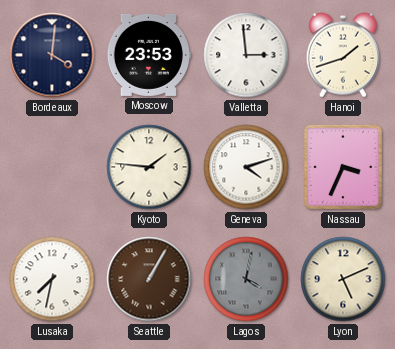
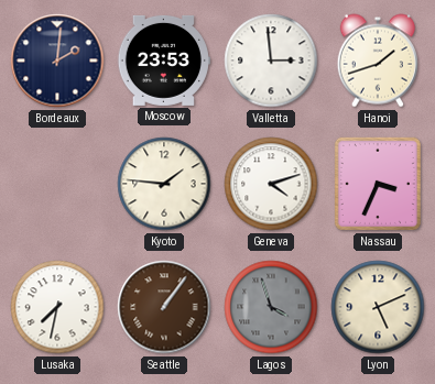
Bordeaux: 4:01 -> 2:01 (57, 61)
Seattle: 1:05 -> 1:06 (164, 307)
Lagos: 4:02 -> 3:57 (271, 307)
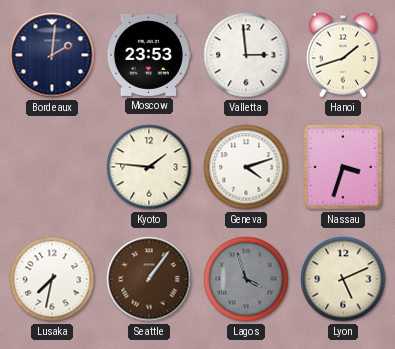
Nassau: 3:34 -> 3:33 (343, 167)
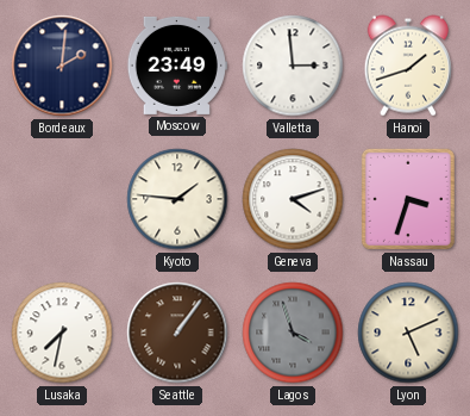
Moscow: 23:53 -> 23:49 (177, 66)
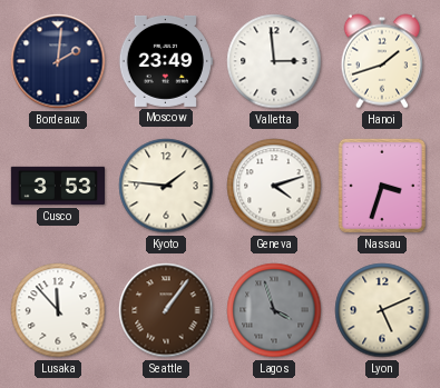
Cusco: none -> 3:53 (57, 186)
Lusaka: 7:32 -> 11:53 (58, 310)
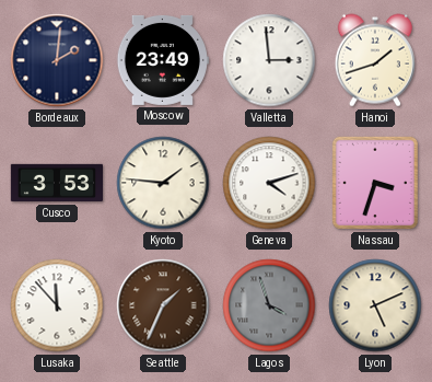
Seattle: 1:06 -> 1:34 (163, 305)
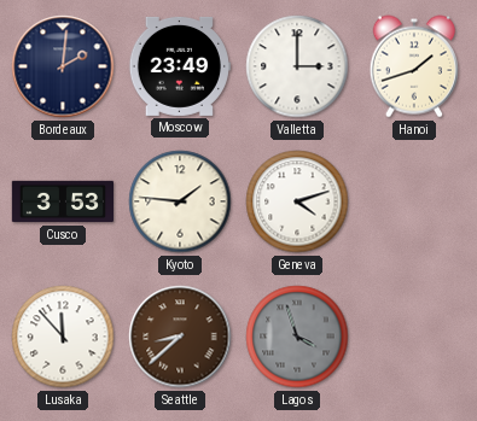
Valletta: 2:59 -> 3:00 (297, 66)
Nassau: 3:33 -> none (375, 183)
Seattle: 1:34 -> 8:38 (180, 337)
Lyon: 5:11 -> none (375, 305)
